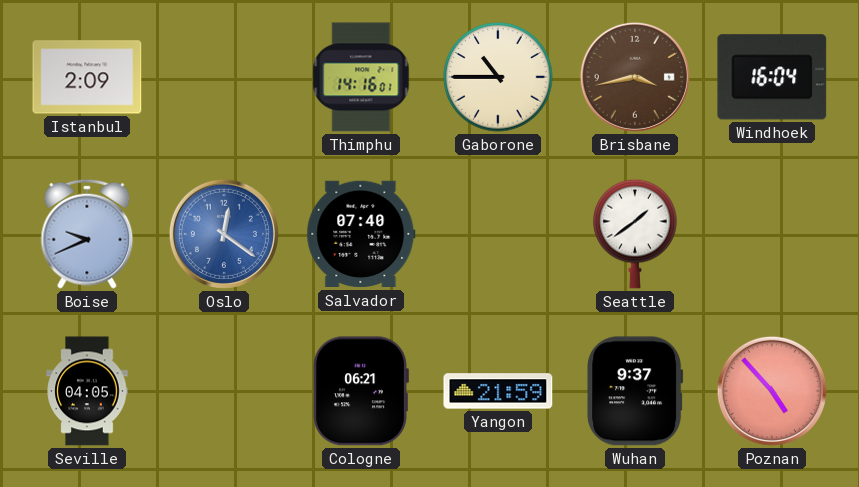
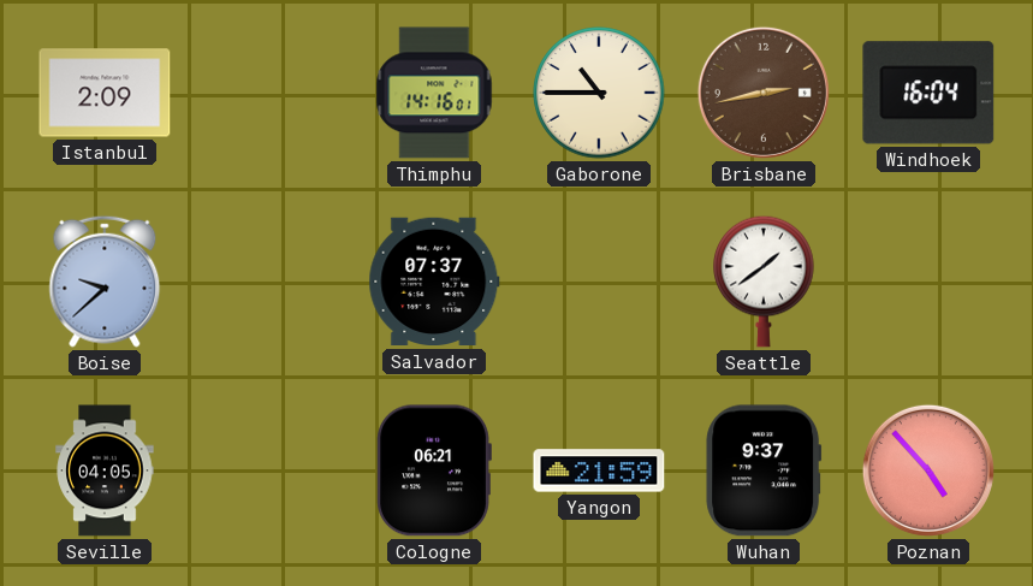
Brisbane: 3:43 -> 2:43 (764, 93)
Boise: 9:41 -> 9:38 (105, 282)
Oslo: 12:21 -> none (224, 234)
Salvador: 07:40 -> 07:37 (434, 282)
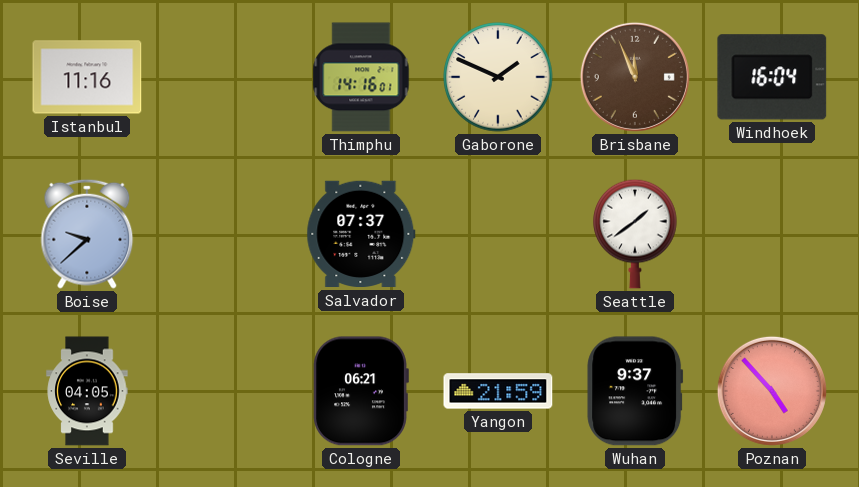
Istanbul: 2:09 -> 11:16 (87, 77)
Gaborone: 10:45 -> 1:49 (498, 77)
Brisbane: 2:43 -> 11:56 (635, 77)
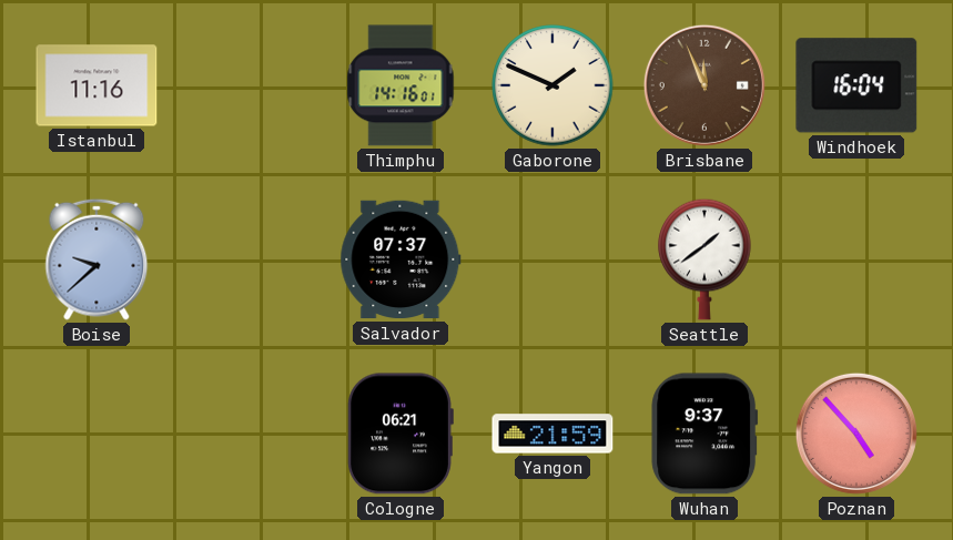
Seville: 04:05 -> none (87, 391)
